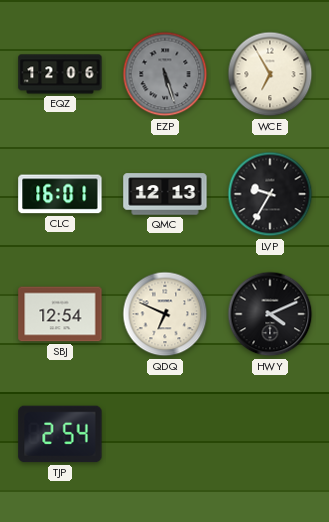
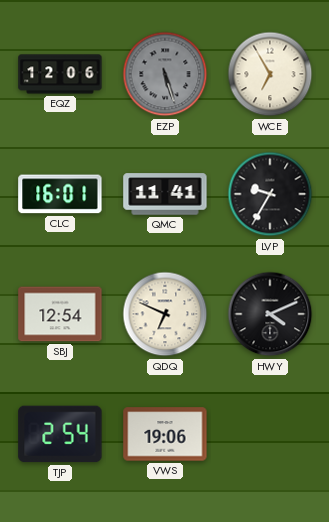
QMC: 12:13 -> 11:41 (165, 194)
VWS: none -> 19:06 (165, 434)
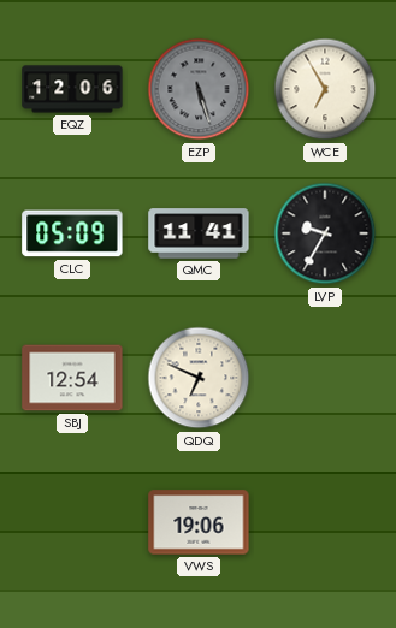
CLC: 16:01 -> 05:09 (72, 233)
HWY: 4:11 -> none (270, 314)
TJP: 2:54 -> none (60, 434)
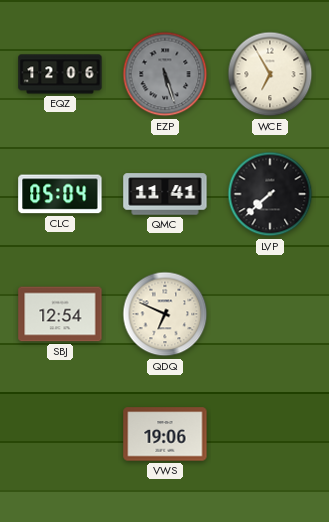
CLC: 05:09 -> 05:04 (60, 194)
LVP: 9:35 -> 7:38 (270, 194)
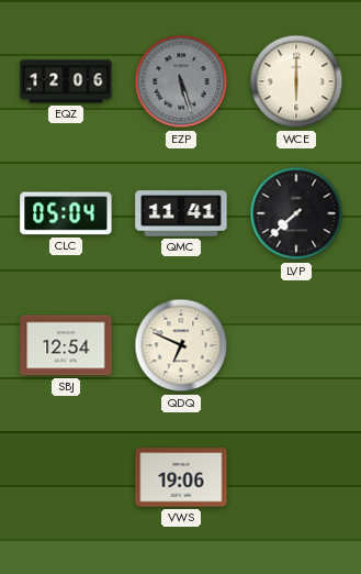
WCE: 6:55 -> 6:00 (296, 81)
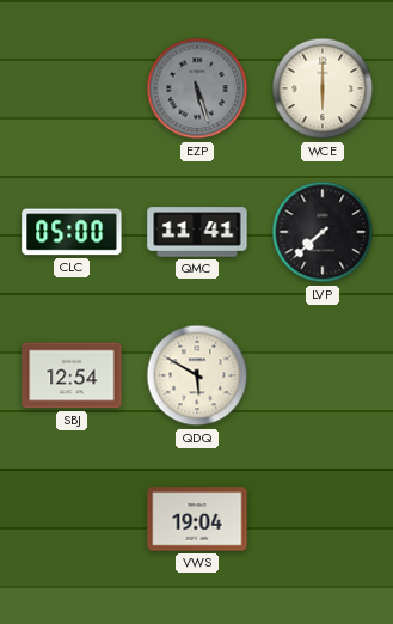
EQZ: 12:06 -> none (66, 81)
CLC: 05:04 -> 05:00 (72, 232)
QDQ: 6:49 -> 5:50 (197, 375)
VWS: 19:06 -> 19:04 (197, 519)
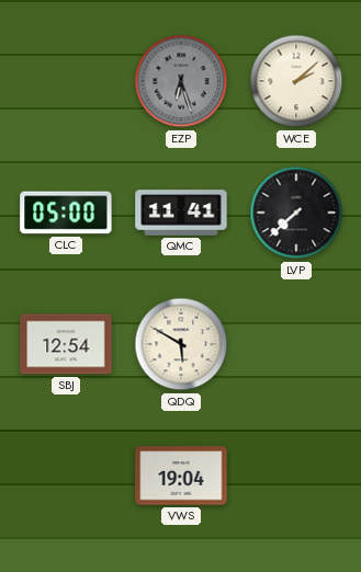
EZP: 5:27 -> 6:27 (181, 81)
WCE: 6:00 -> 2:08 (296, 81)
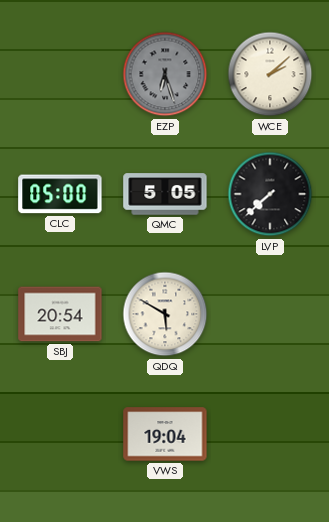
QMC: 11:41 -> 5:05 (165, 194)
SBJ: 12:54 -> 20:54 (60, 314)
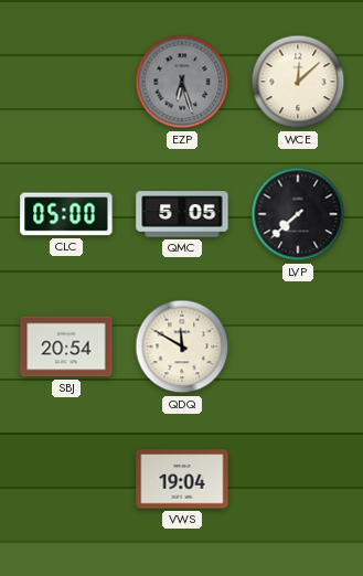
WCE: 2:08 -> 12:08 (298, 82)
QDQ: 5:50 -> 11:50 (182, 346)
